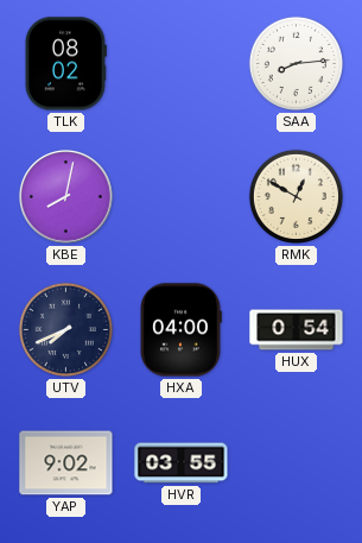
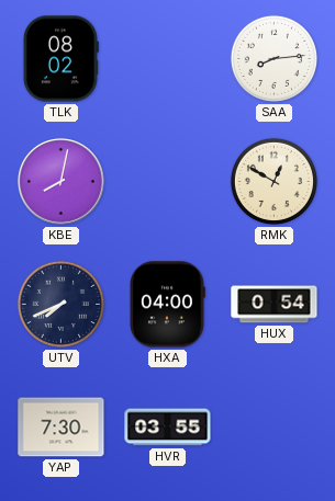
YAP: 9:02 -> 7:30 (62, 428)
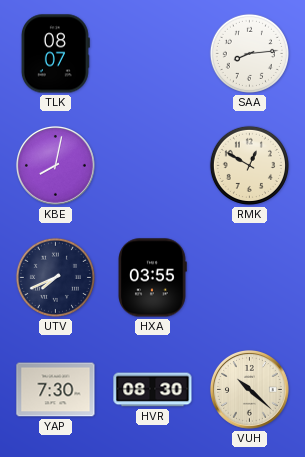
TLK: 08:02 -> 08:07 (55, 54)
HXA: 04:00 -> 03:55 (152, 278)
HUX: 0:54 -> none (275, 305)
HVR: 03:55 -> 08:30 (153, 390)
VUH: none -> 10:22 (249, 389)
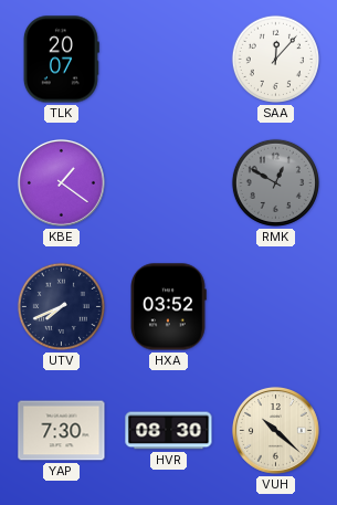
TLK: 08:07 -> 20:07 (61, 60)
SAA: 8:14 -> 12:07 (275, 59)
KBE: 8:02 -> 1:21 (61, 182)
RMK dial: cream -> grey (275, 182)
HXA: 03:55 -> 03:52 (168, 307)
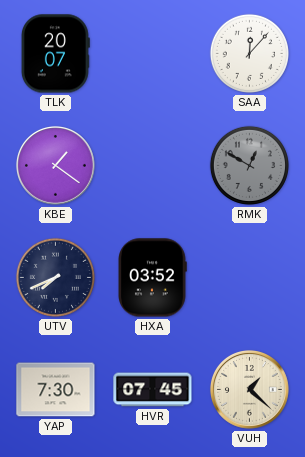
HVR: 08:30 -> 07:45 (153, 390)
VUH: 10:22 -> 1:22 (249, 389)
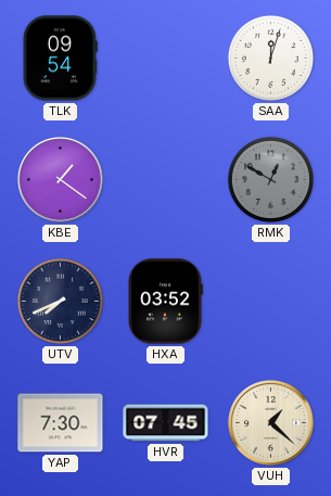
TLK: 20:07 -> 09:54 (60, 59)
SAA: 12:07 -> 12:03 (270, 58)
